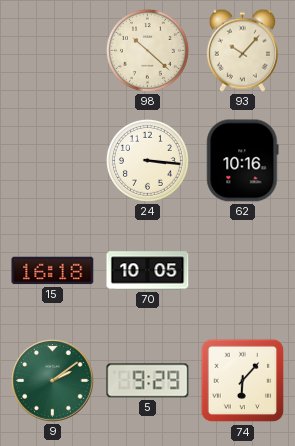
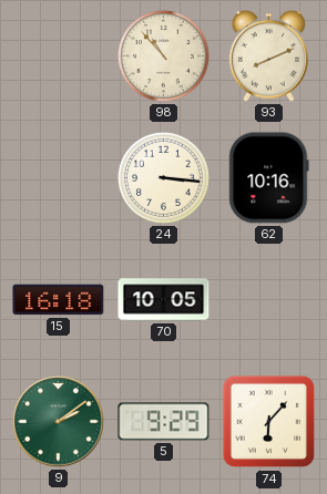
98: 10:22 -> 10:53 (163, 55)
93: 10:07 -> 8:11 (268, 55)
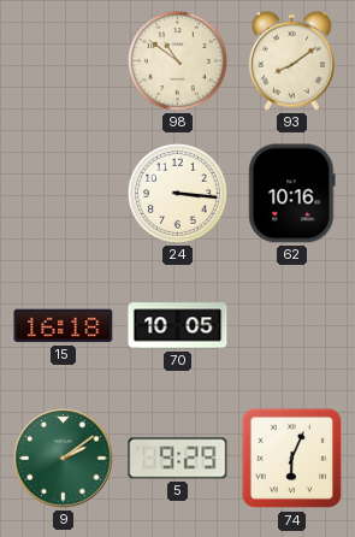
98: 10:53 -> 10:51 (177, 60)
93: 8:11 -> 8:09 (291, 60)
74: 6:07 -> 6:04 (292, 459)
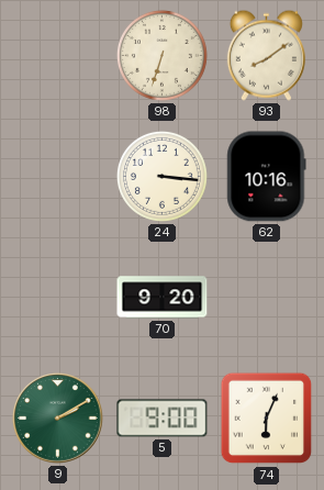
98: 10:51 -> 6:33 (161, 55)
15: 16:18 -> none (64, 326)
70: 10:05 -> 9:20 (163, 298)
9: 2:09 -> 2:10 (58, 419)
5: 9:29 -> 9:00 (163, 419)
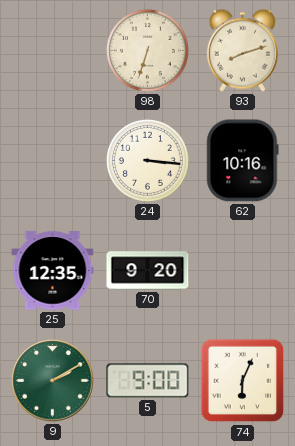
93: 8:09 -> 8:12 (242, 50)
25: none -> 12:35 (53, 271)
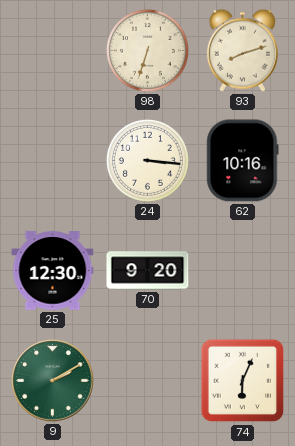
25: 12:35 -> 12:30 (53, 271)
5: 9:00 -> none (148, 381)
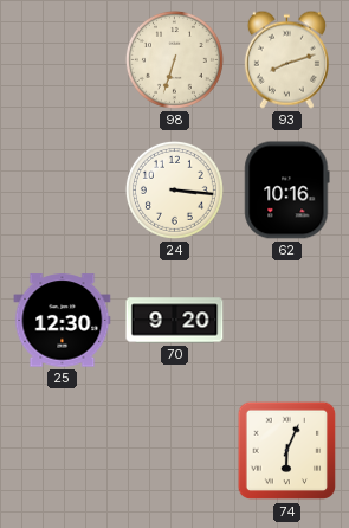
9: 2:10 -> none (53, 381)
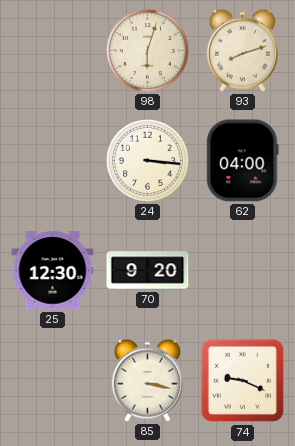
98: 6:33 -> 6:03 (147, 50)
62: 10:16 -> 04:00 (243, 161)
85: none -> 3:17 (147, 380)
74: 6:04 -> 9:19 (243, 381)
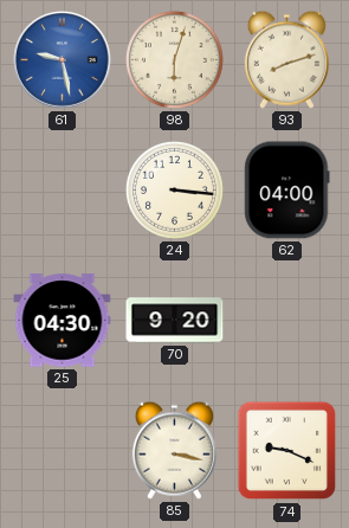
61: none -> 9:28 (63, 60)
25: 12:30 -> 04:30 (63, 321)
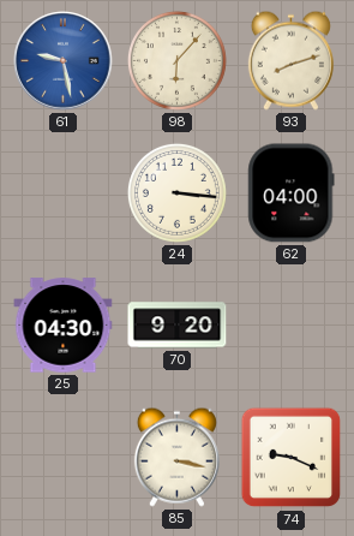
98: 6:03 -> 6:07 (176, 60)
